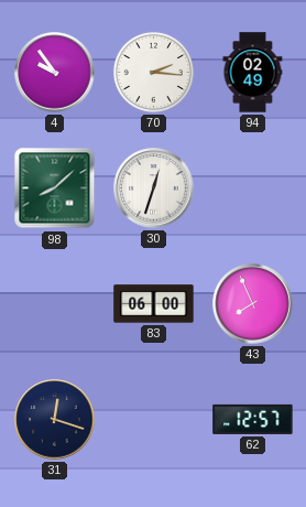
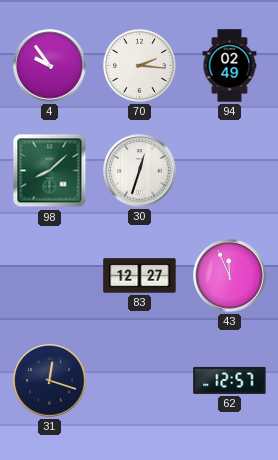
83: 06:00 -> 12:27 (140, 276)
43: 7:56 -> 11:56 (230, 276)
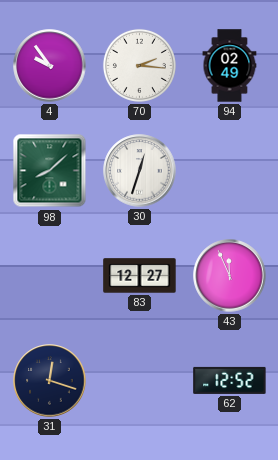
62: 12:57 -> 12:52 (230, 380)
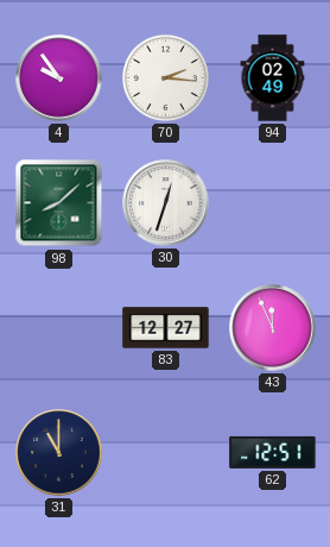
31: 12:18 -> 11:00 (59, 453)
62: 12:52 -> 12:51 (273, 452)
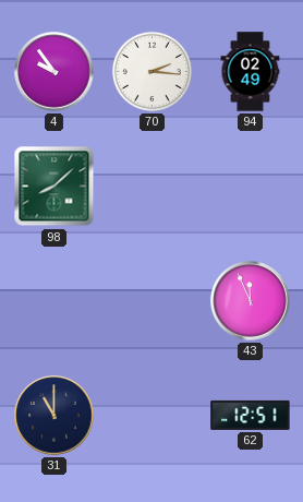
30: 12:33 -> none (166, 203)
83: 12:27 -> none (166, 328)
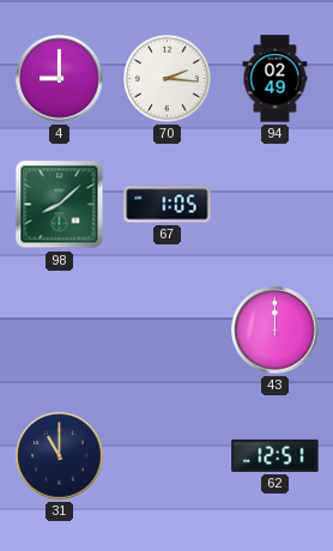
4: 9:54 -> 9:00 (60, 79)
67: none -> 1:05 (168, 205)
43: 11:56 -> 12:00 (276, 331)
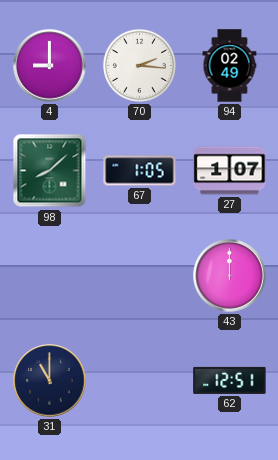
27: none -> 1:07 (230, 171)
